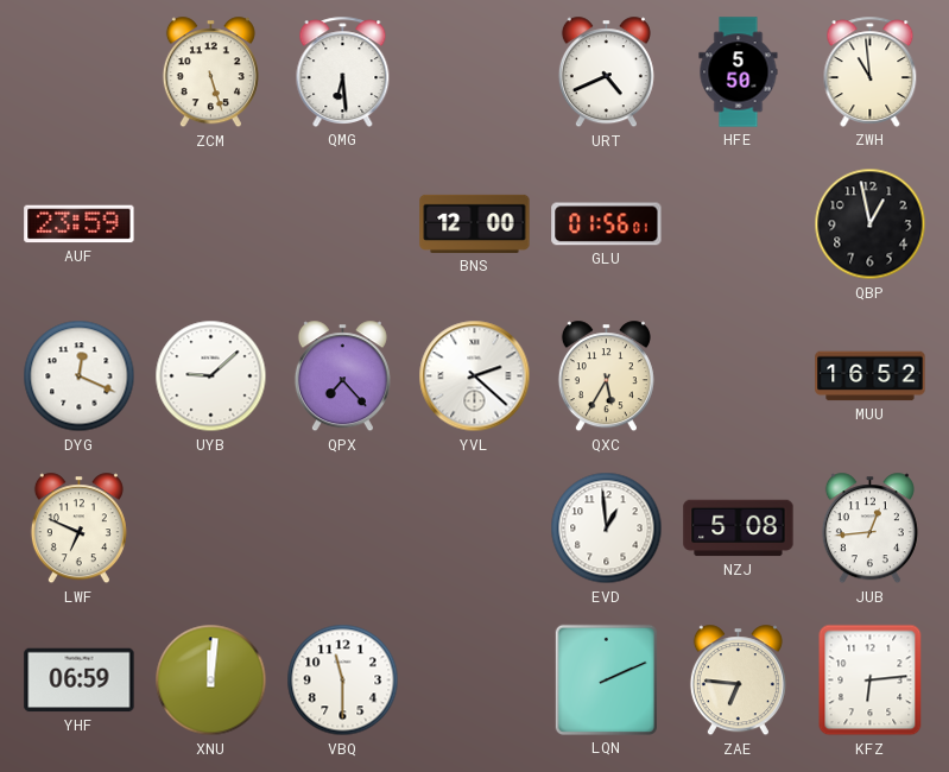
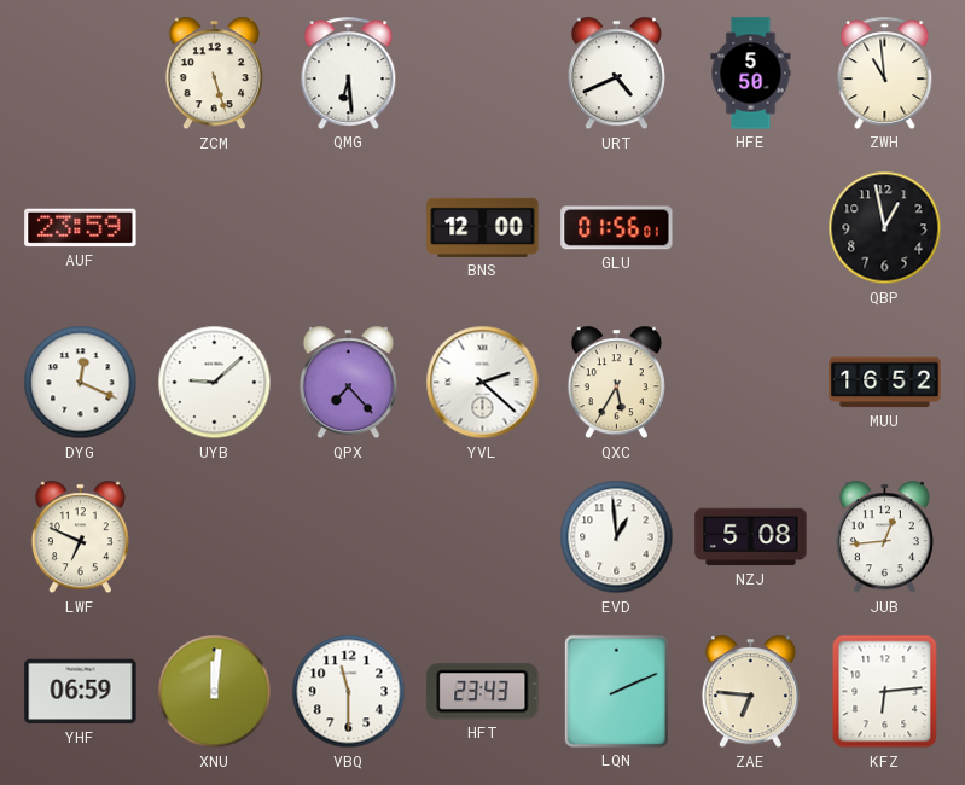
HFT: none -> 23:43 (483, 692)
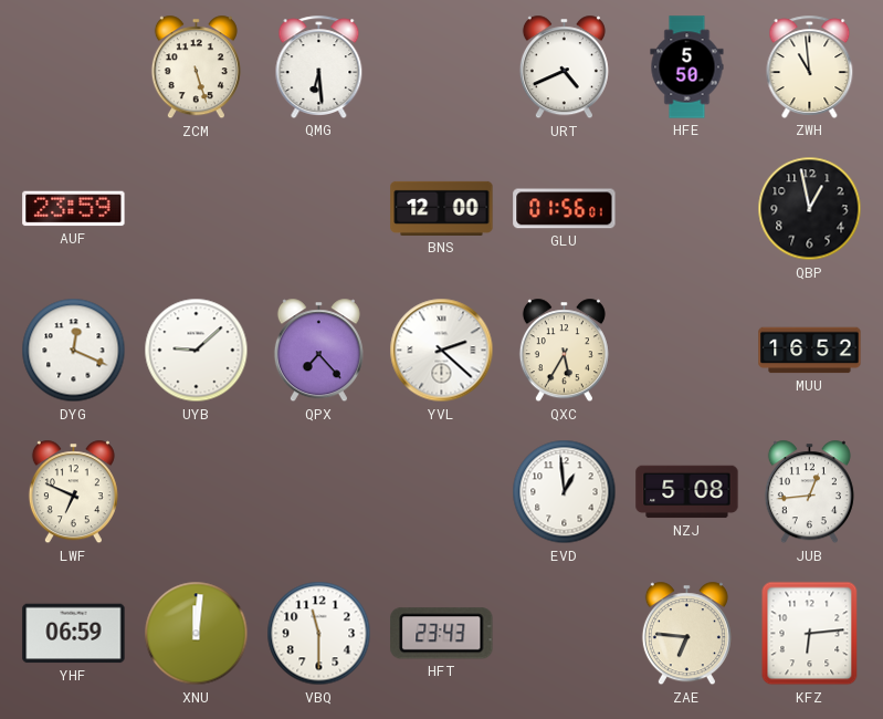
LQN: 2:11 -> none (616, 691)
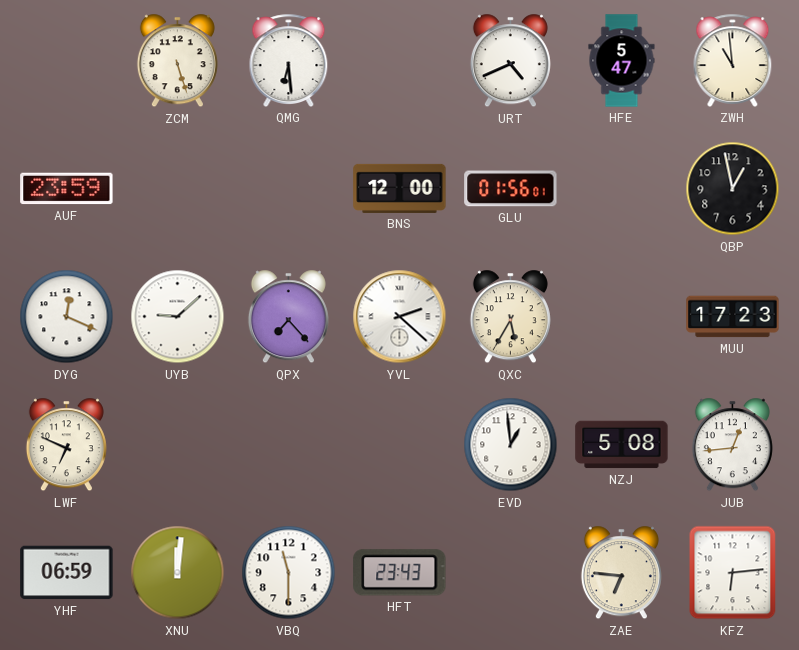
HFE: 5:50 -> 5:47 (622, 61)
MUU: 16:52 -> 17:23 (733, 317)
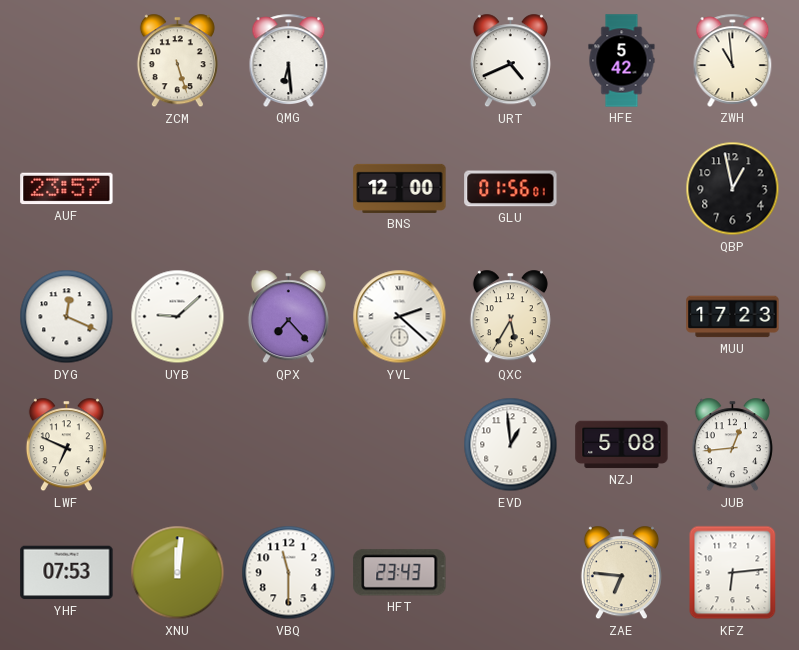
HFE: 5:47 -> 5:42 (622, 61)
AUF: 23:59 -> 23:57 (67, 189)
YHF: 06:59 -> 07:53 (67, 573)
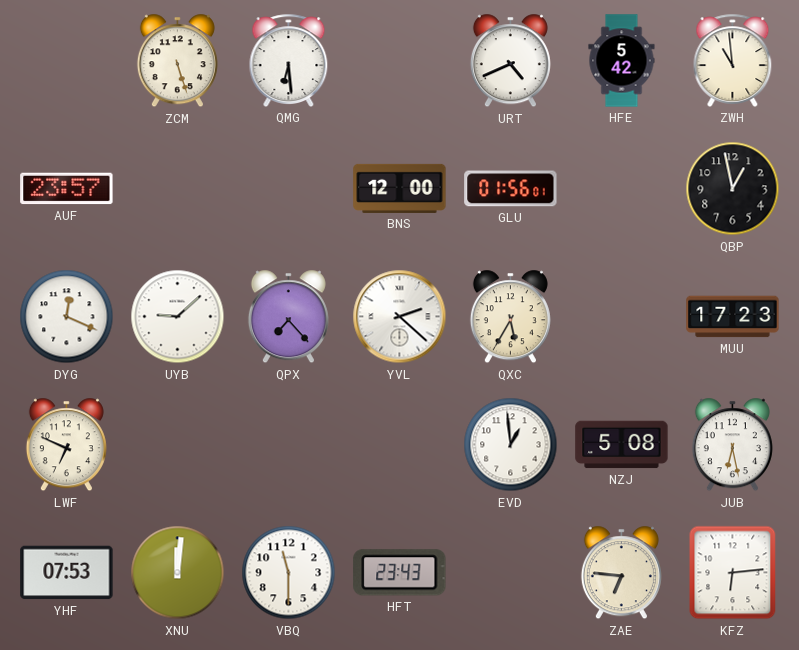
JUB: 12:44 -> 6:28 (732, 445)
